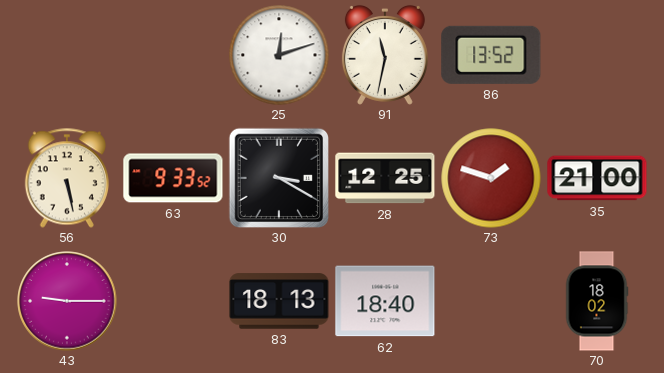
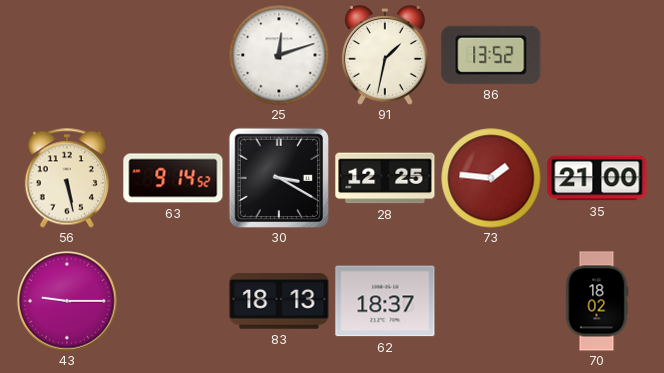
91: 11:32 -> 1:32 (385, 55)
63: 9:33 -> 9:14 (173, 178)
73: 1:48 -> 1:46 (491, 178)
62: 18:40 -> 18:37 (385, 301)
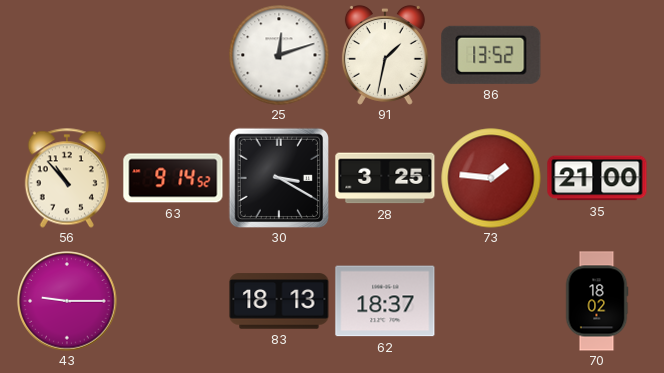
56: 5:28 -> 10:53 (66, 178)
28: 12:25 -> 3:25 (385, 178)
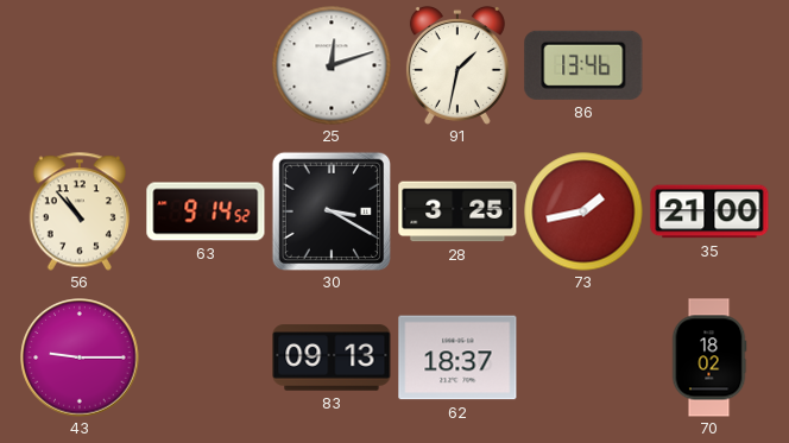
86: 13:52 -> 13:46 (583, 65)
73: 1:46 -> 1:43 (583, 211)
83: 18:13 -> 09:13 (332, 357)
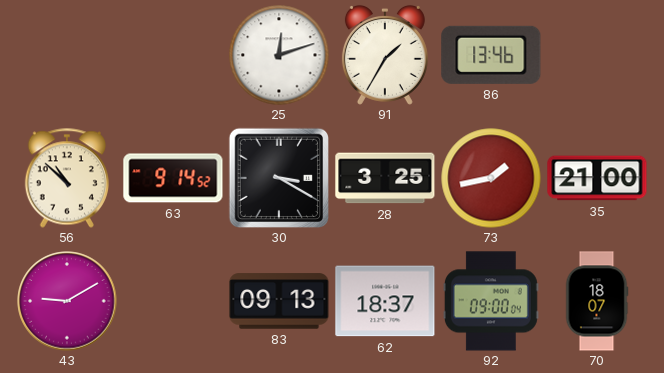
91: 1:32 -> 1:35 (385, 55)
56: 10:53 -> 10:52 (66, 178)
43: 9:15 -> 9:10 (67, 301)
92: none -> 09:00 (491, 301)
70: 18:02 -> 18:07 (597, 301)
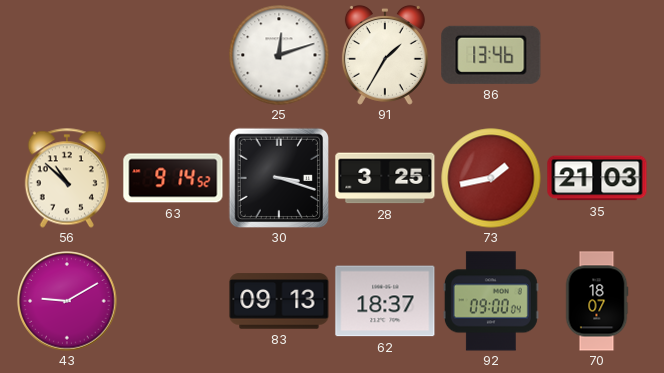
30: 3:20 -> 3:18 (278, 177)
35: 21:00 -> 21:03 (597, 178)
